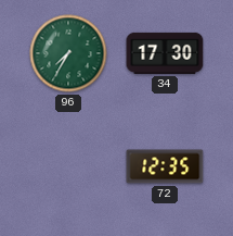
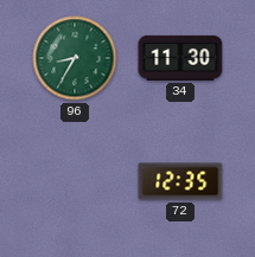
96: 7:35 -> 8:35 (75, 58)
34: 17:30 -> 11:30 (180, 58)
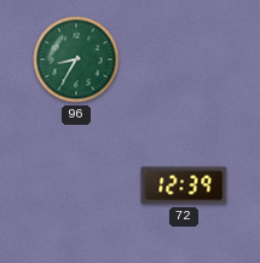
34: 11:30 -> none (180, 58)
72: 12:35 -> 12:39 (184, 185)
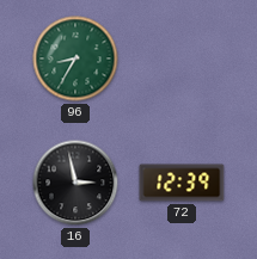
16: none -> 2:58 (75, 183)
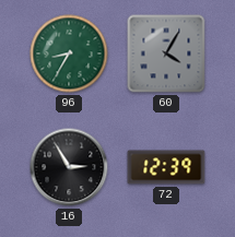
60: none -> 4:05 (166, 54)
16: 2:58 -> 2:55 (69, 167)
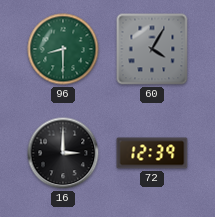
96: 8:35 -> 8:30 (63, 49)
16: 2:55 -> 3:00 (63, 153)
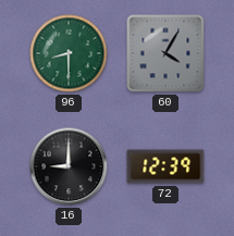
16: 3:00 -> 9:00 (69, 166)
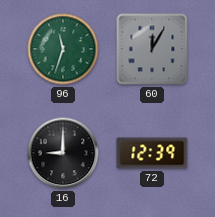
96: 8:30 -> 11:33 (63, 49)
60: 4:05 -> 12:05 (152, 49)
